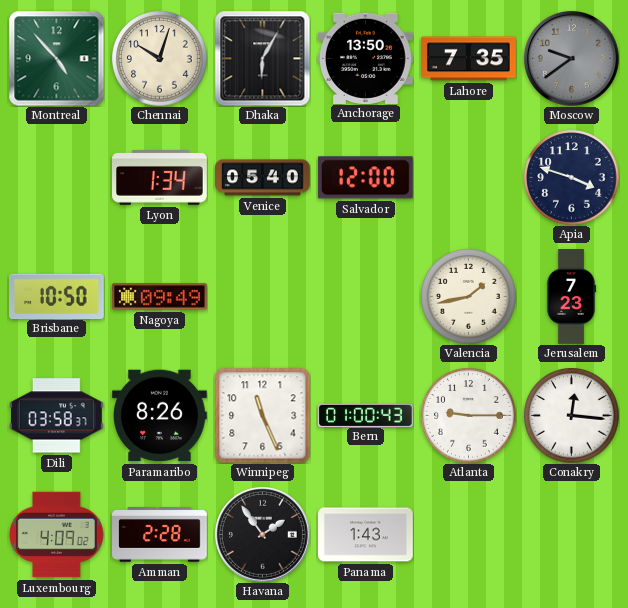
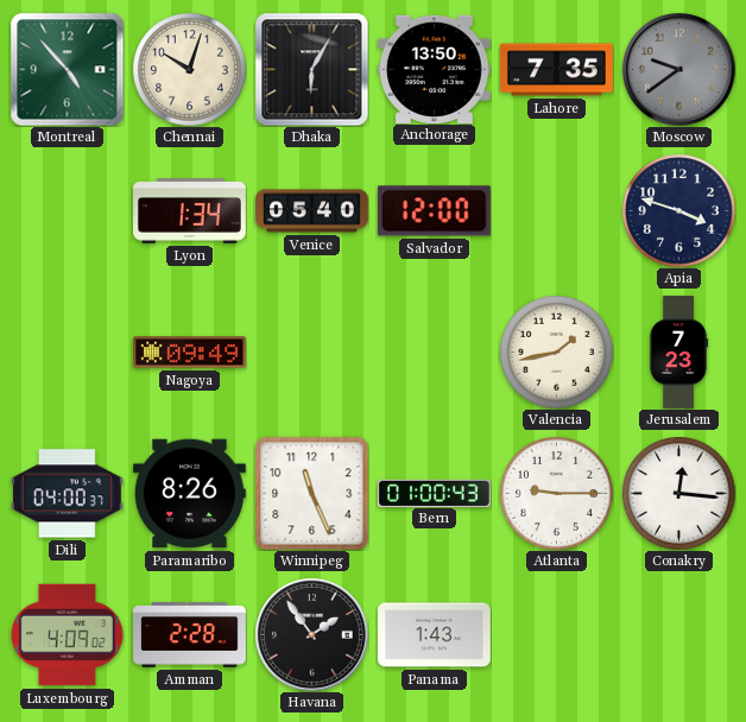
Brisbane: 10:50 -> none (57, 296)
Dili: 03:58 -> 04:00 (67, 494)
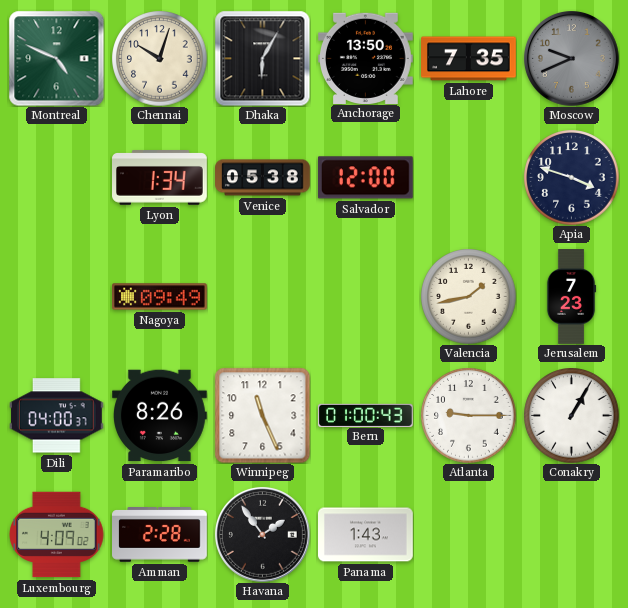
Montreal: 4:53 -> 4:49 (56, 58)
Moscow: 9:39 -> 9:41 (571, 58)
Venice: 05:40 -> 05:38 (263, 178)
Conakry: 12:16 -> 1:05 (571, 415)
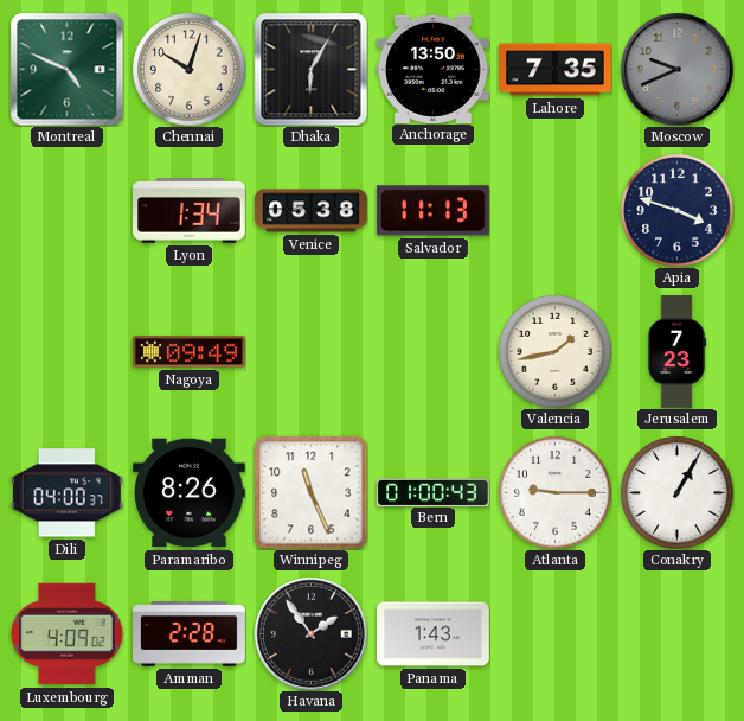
Salvador: 12:00 -> 11:13 (432, 211)
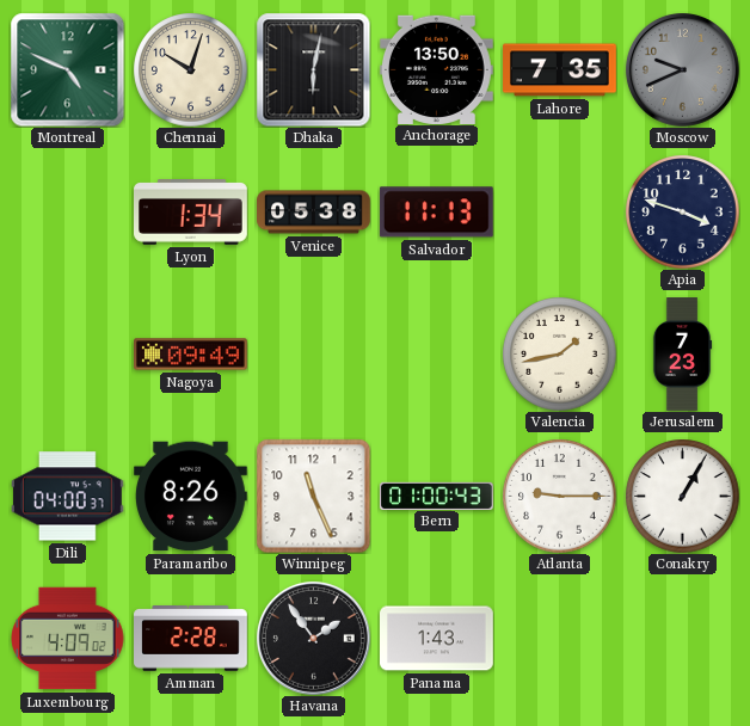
Dhaka: 6:05 -> 6:02 (313, 69)
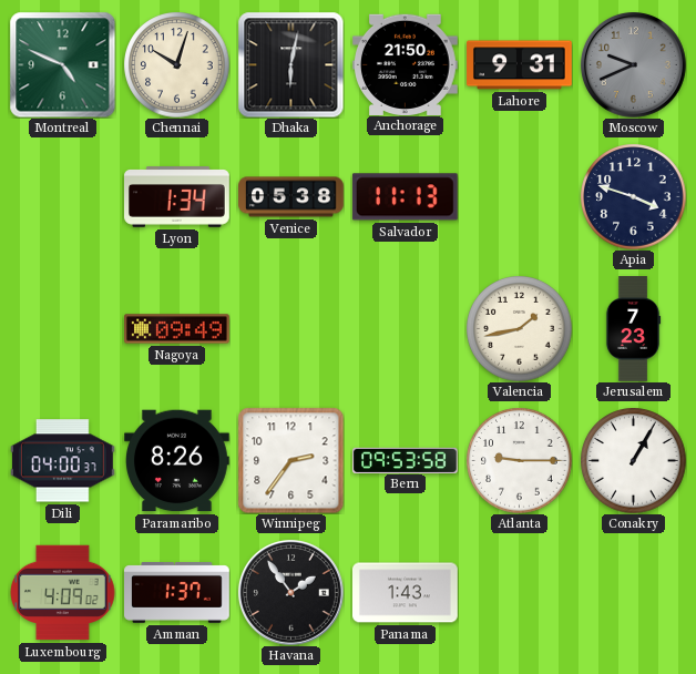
Anchorage: 13:50 -> 21:50 (406, 64)
Lahore: 7:35 -> 9:31 (520, 65)
Winnipeg: 11:26 -> 2:36 (290, 460)
Bern: 01:00 -> 09:53 (406, 460)
Amman: 2:28 -> 1:37 (177, 593)
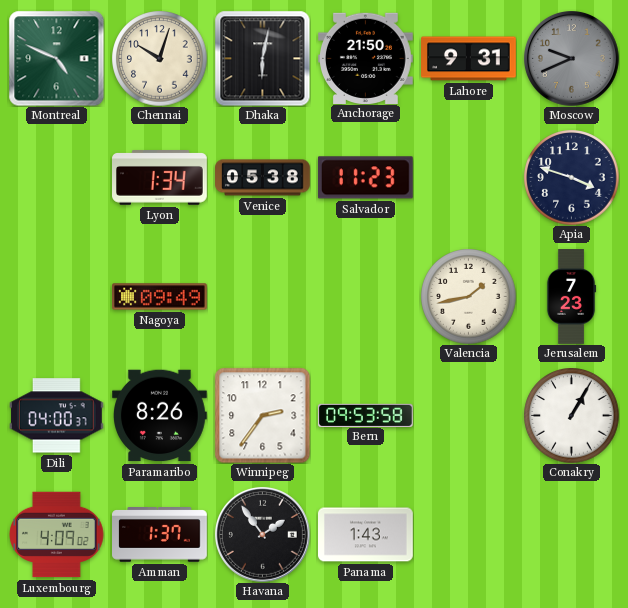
Salvador: 11:13 -> 11:23 (365, 178)
Atlanta: 9:15 -> none (519, 460)
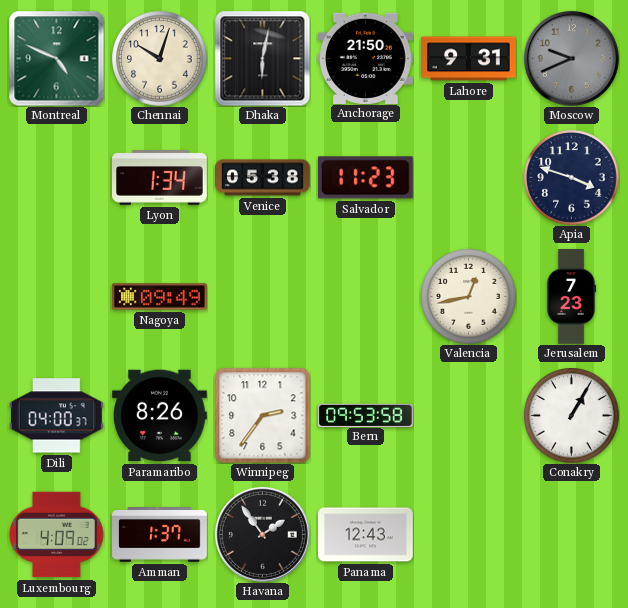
Valencia: 1:43 -> 12:43 (468, 296)
Panama: 1:43 -> 12:43 (366, 535)
